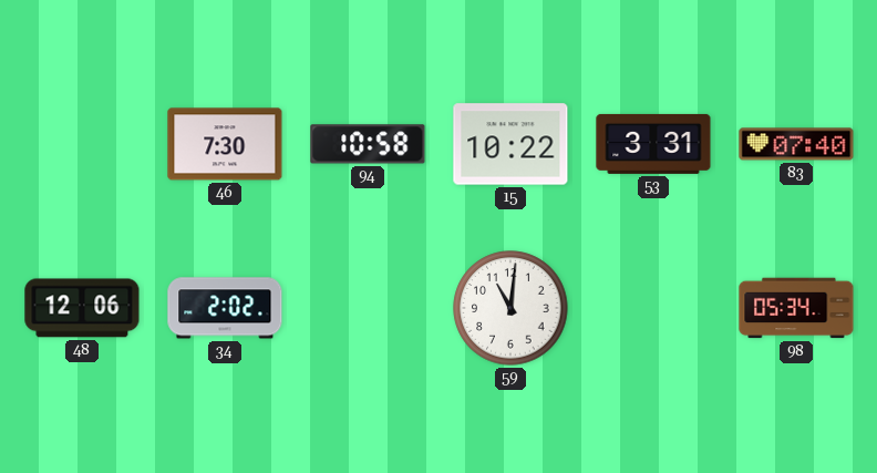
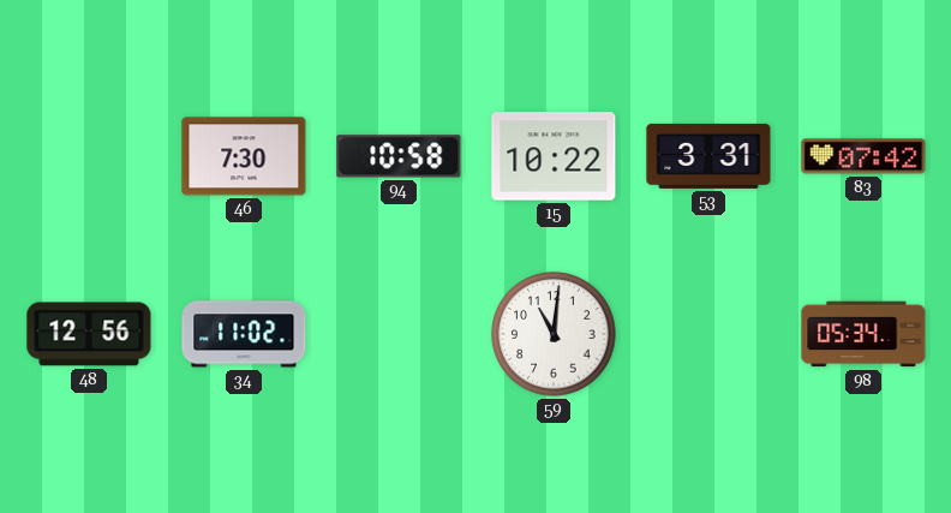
83: 07:40 -> 07:42 (863, 156)
48: 12:06 -> 12:56 (89, 334)
34: 2:02 -> 11:02 (244, 334)
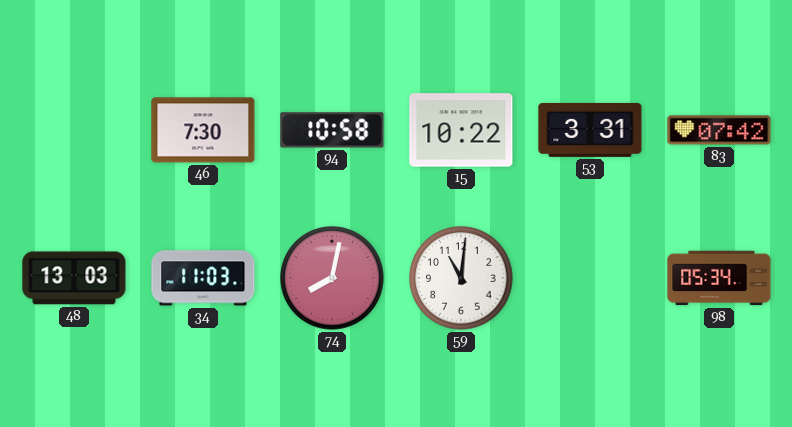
48: 12:56 -> 13:03 (74, 278)
34: 11:02 -> 11:03 (203, 278)
74: none -> 8:02 (332, 278)
